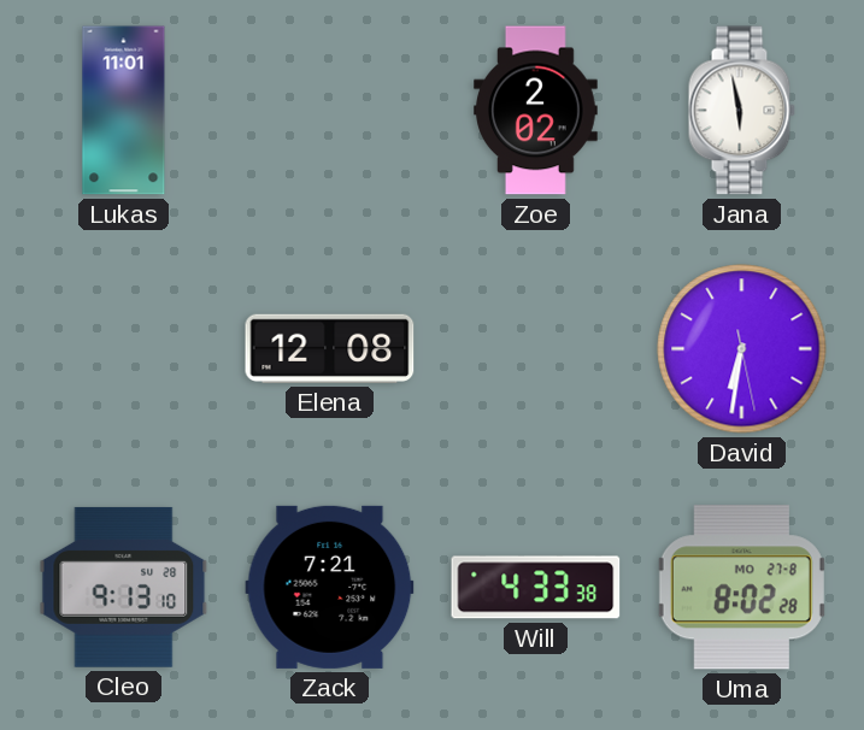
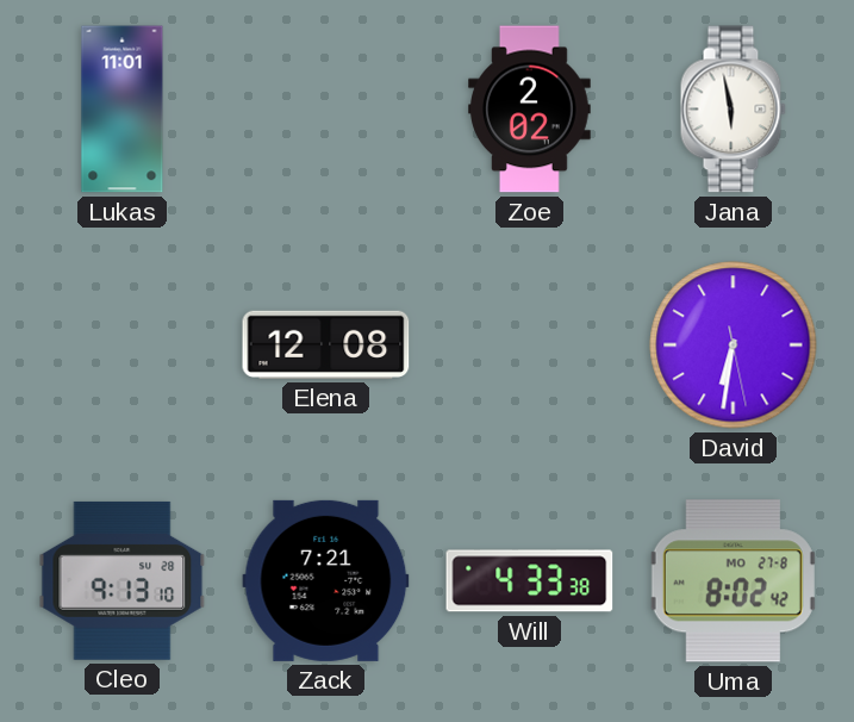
Uma: 8:02:28 -> 8:02:42 (733, 581)
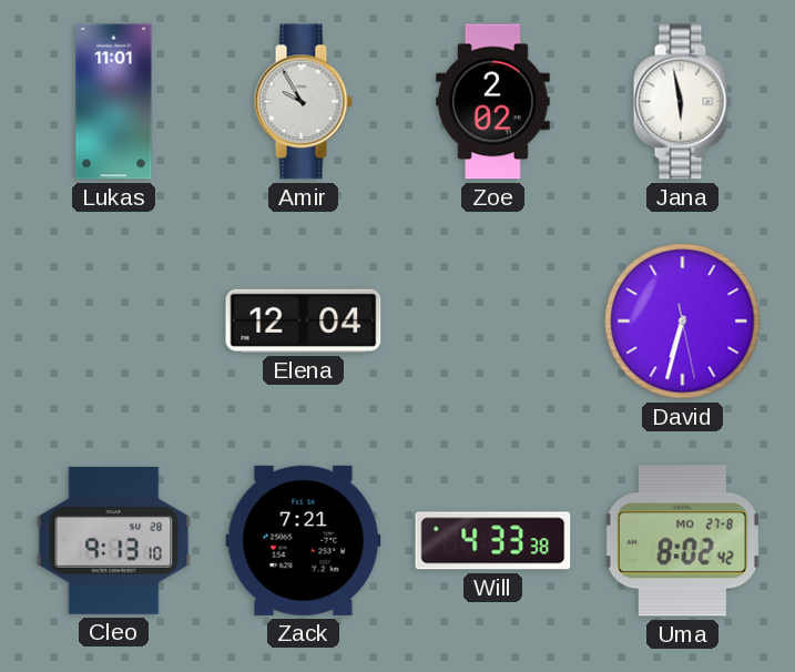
Amir: none -> 9:55 (303, 102)
Elena: 12:08 -> 12:04 (304, 320)
David: 6:31 -> 6:32 (683, 322)
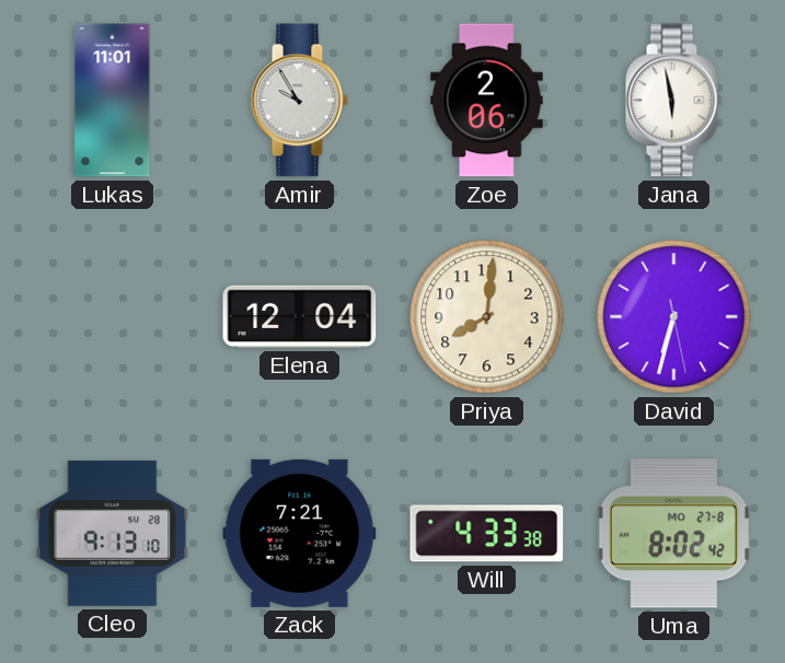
Zoe: 2:02 -> 2:06 (487, 101)
Priya: none -> 8:01 (487, 317)
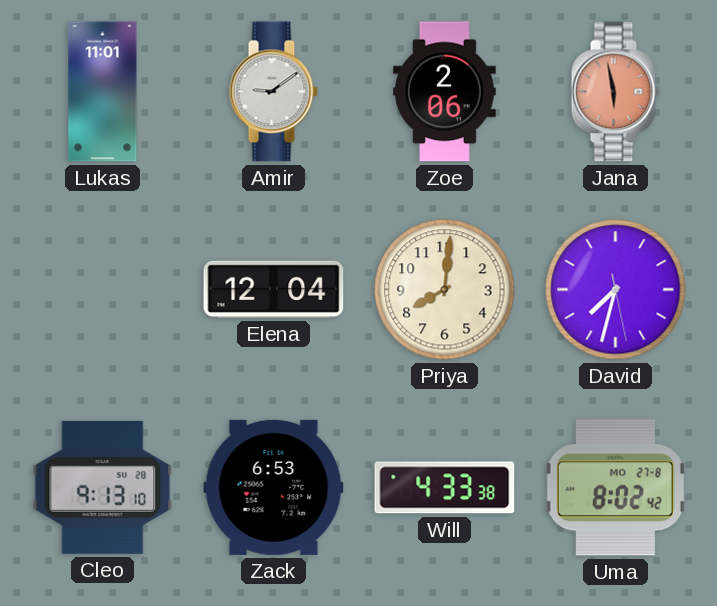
Amir: 9:55 -> 9:09 (273, 92)
Jana dial: white -> salmon (615, 92)
David: 6:32 -> 7:32 (616, 290)
Zack: 7:21 -> 6:53 (274, 487)
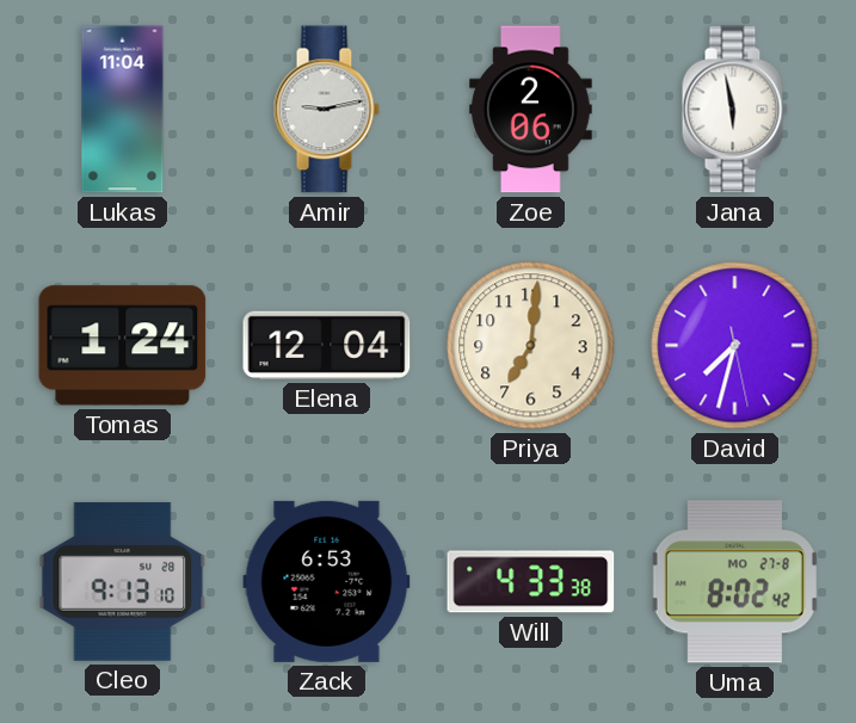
Lukas: 11:01 -> 11:04 (123, 110)
Amir: 9:09 -> 9:13 (326, 110)
Jana dial: salmon -> white (734, 110)
Tomas: none -> 1:24 (123, 346)
Priya: 8:01 -> 7:01 (531, 346)
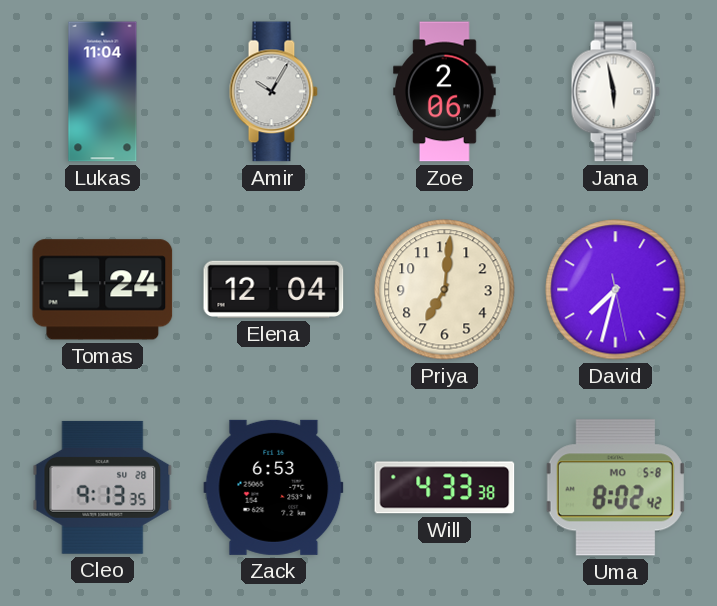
Amir: 9:13 -> 10:05 (273, 92)
Cleo: 9:13:10 -> 9:13:35 (103, 487)
Uma date: MO 27-8 -> MO 5-8 (615, 488)
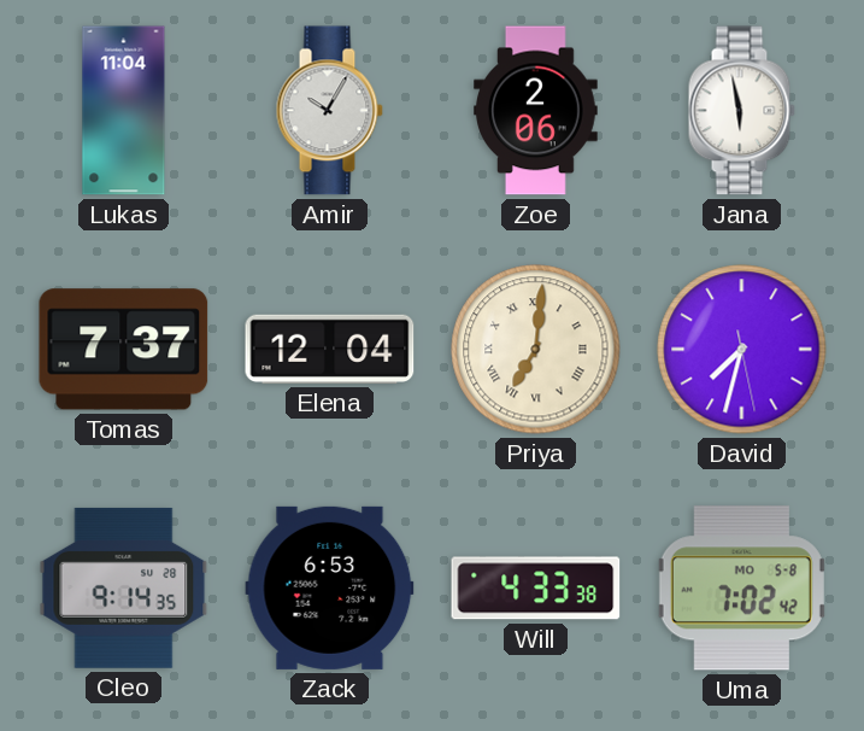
Tomas: 1:24 -> 7:37 (124, 350)
Priya numerals: Arabic -> Roman (536, 350)
Cleo: 9:13 -> 9:14 (124, 587)
Uma: 8:02 -> 7:02 (741, 589)
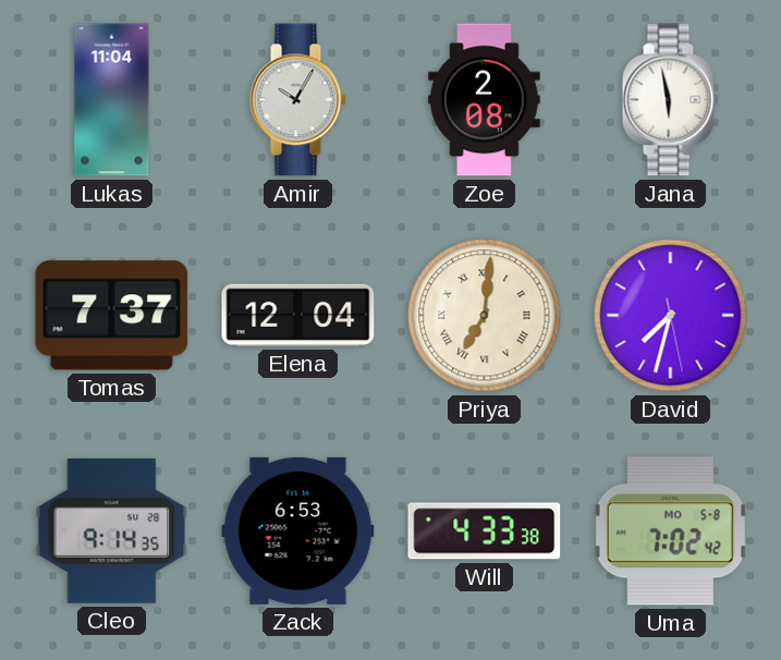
Zoe: 2:06 -> 2:08 (485, 100)
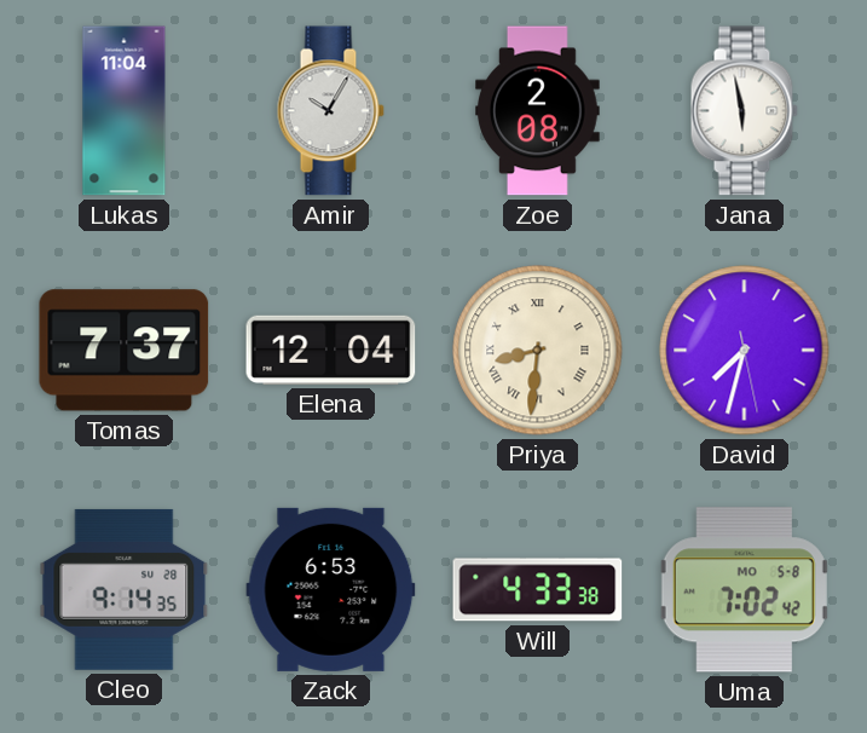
Priya: 7:01 -> 8:31 (538, 351)
